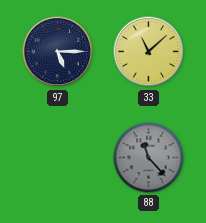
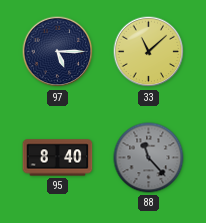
95: none -> 8:40 (58, 158)
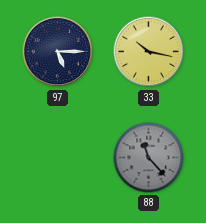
33: 11:08 -> 10:17 (149, 52)
95: 8:40 -> none (58, 158)
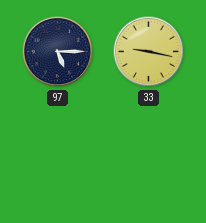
33: 10:17 -> 9:17 (149, 52)
88: 11:23 -> none (149, 158)
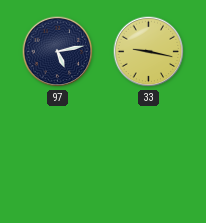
97: 5:15 -> 5:13 (58, 52)
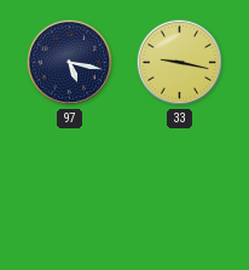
97: 5:13 -> 5:17 (70, 63)
